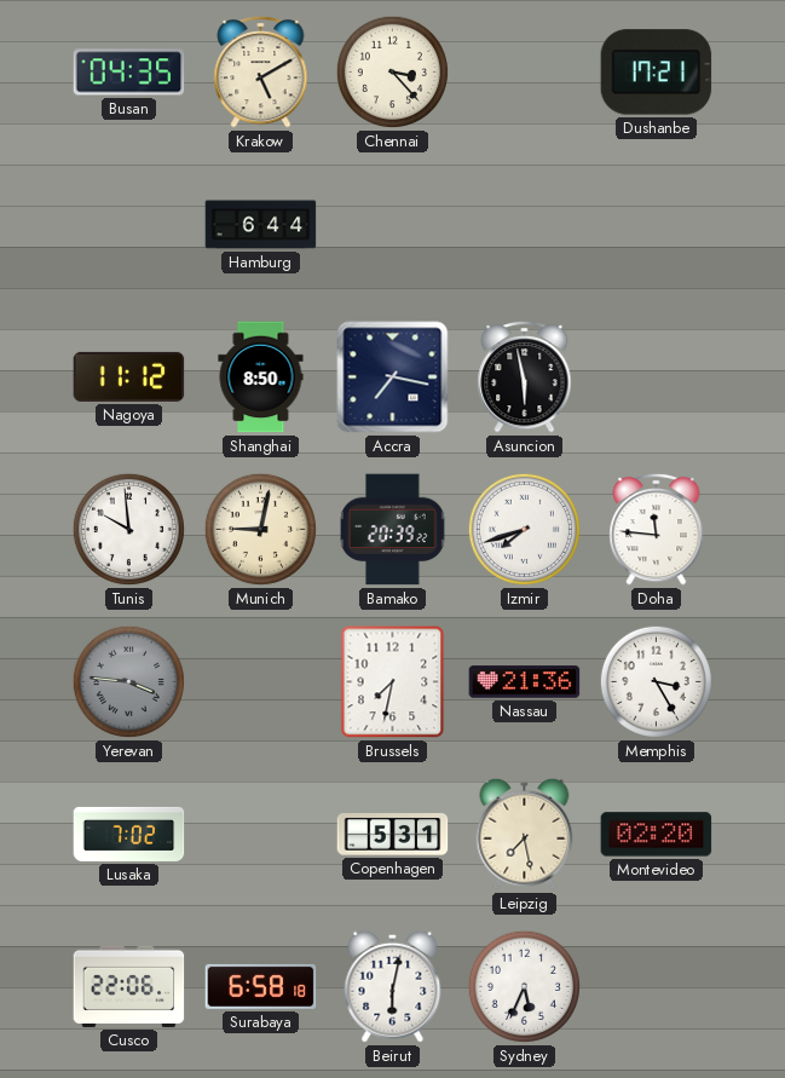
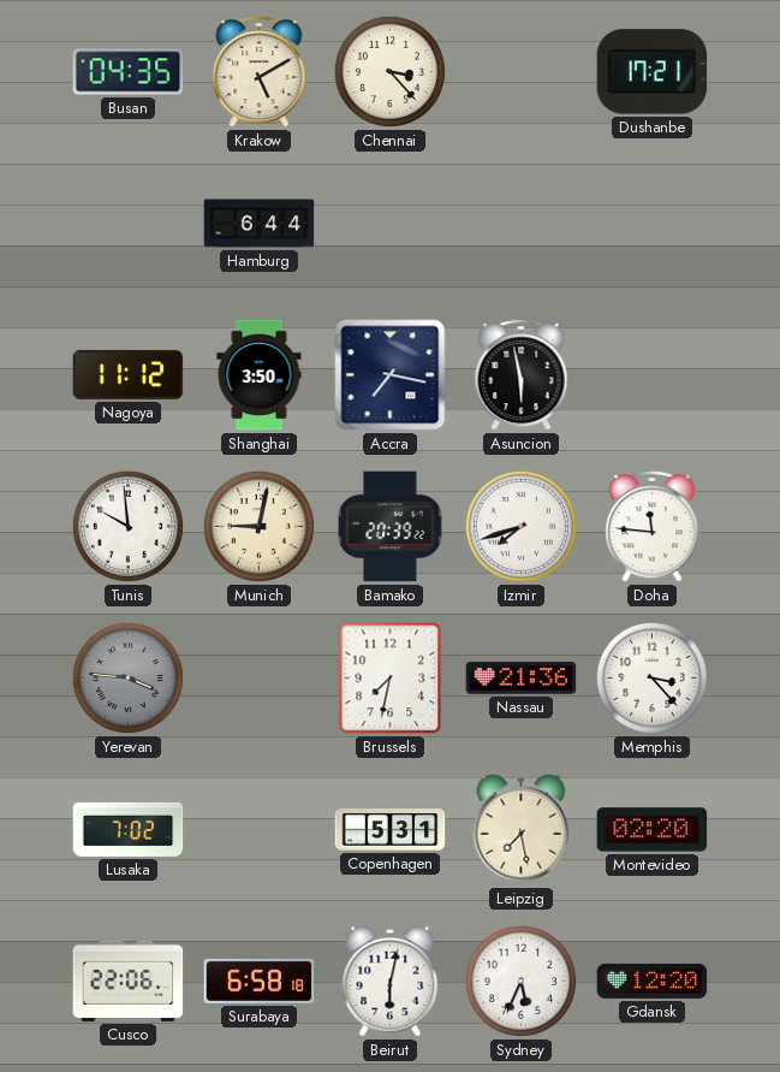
Shanghai: 8:50 -> 3:50 (260, 375)
Memphis: 3:25 -> 3:23 (651, 677)
Gdansk: none -> 12:20 (653, 981)
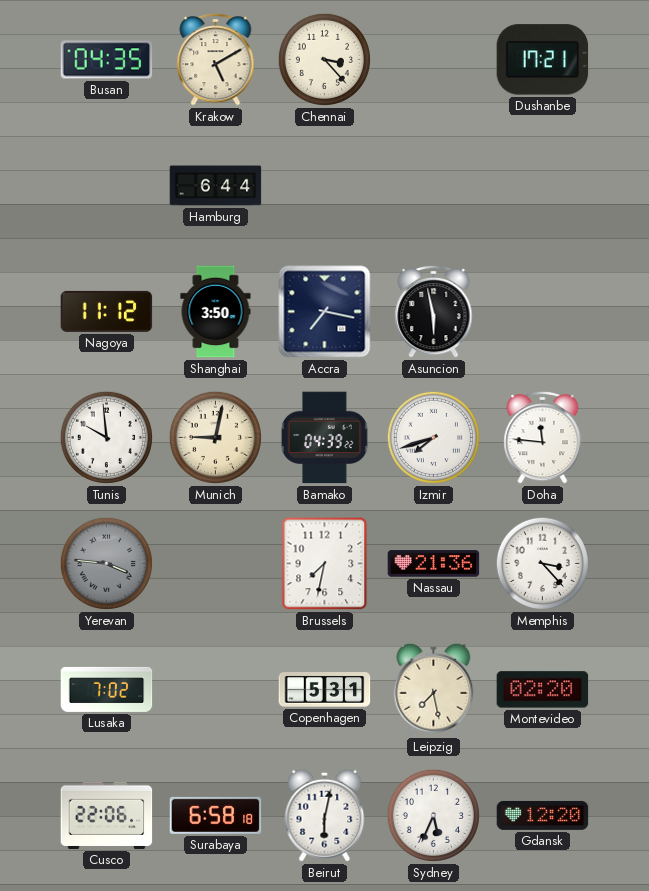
Bamako: 20:39 -> 04:39 (325, 438)
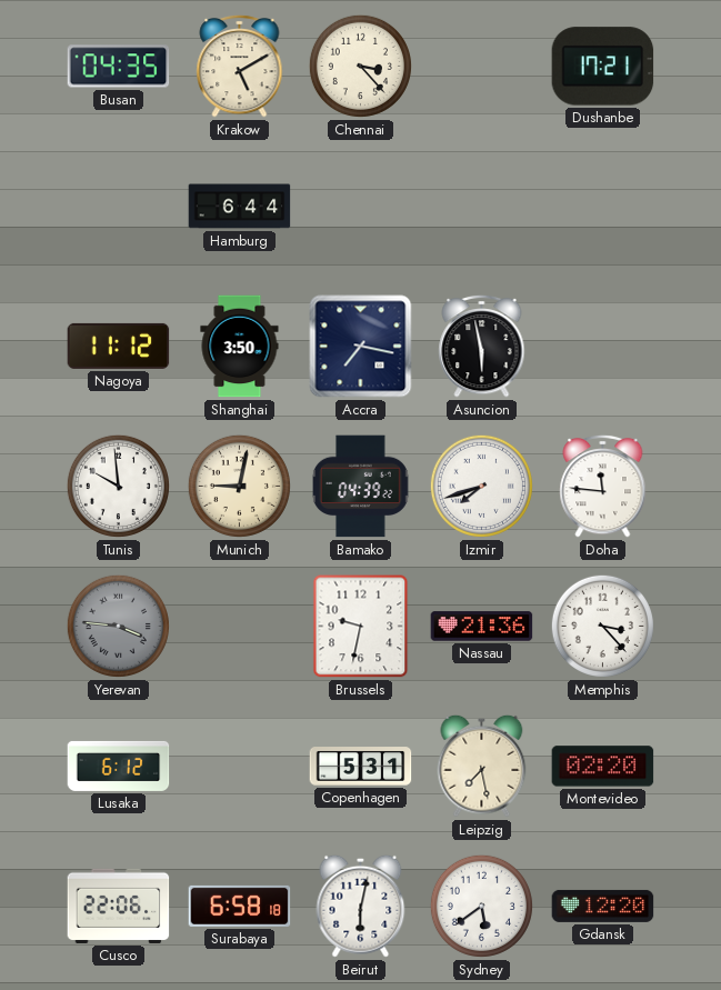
Brussels: 7:32 -> 9:32 (361, 627)
Lusaka: 7:02 -> 6:12 (119, 766)
Sydney: 5:34 -> 5:39 (481, 906)
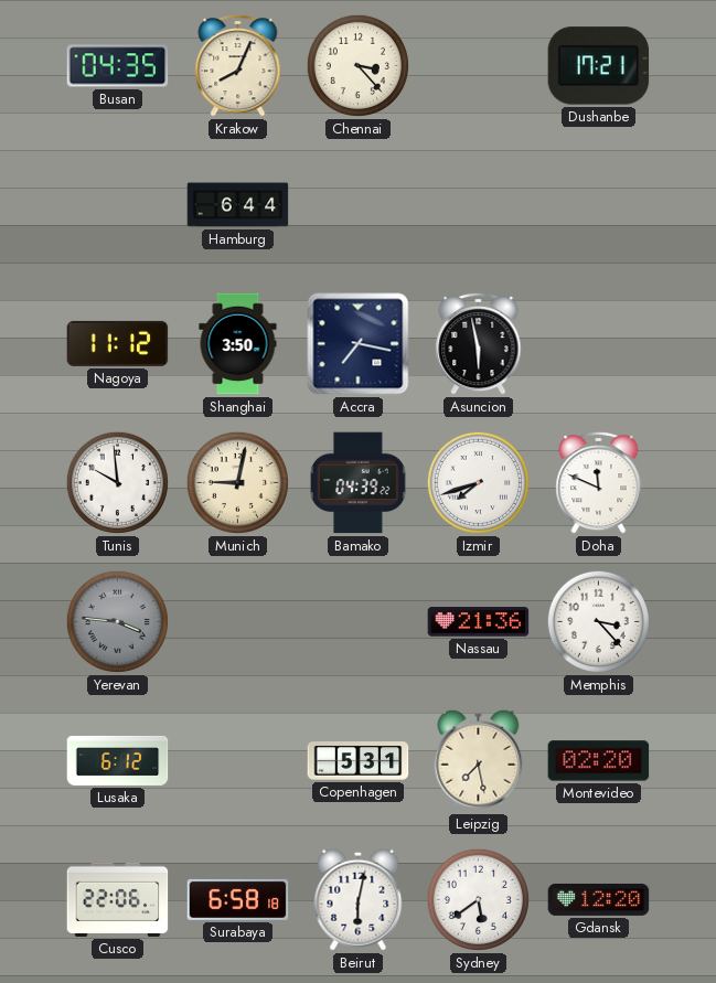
Krakow: 5:10 -> 8:04 (238, 65)
Doha: 11:46 -> 11:49 (599, 482)
Brussels: 9:32 -> none (361, 627)
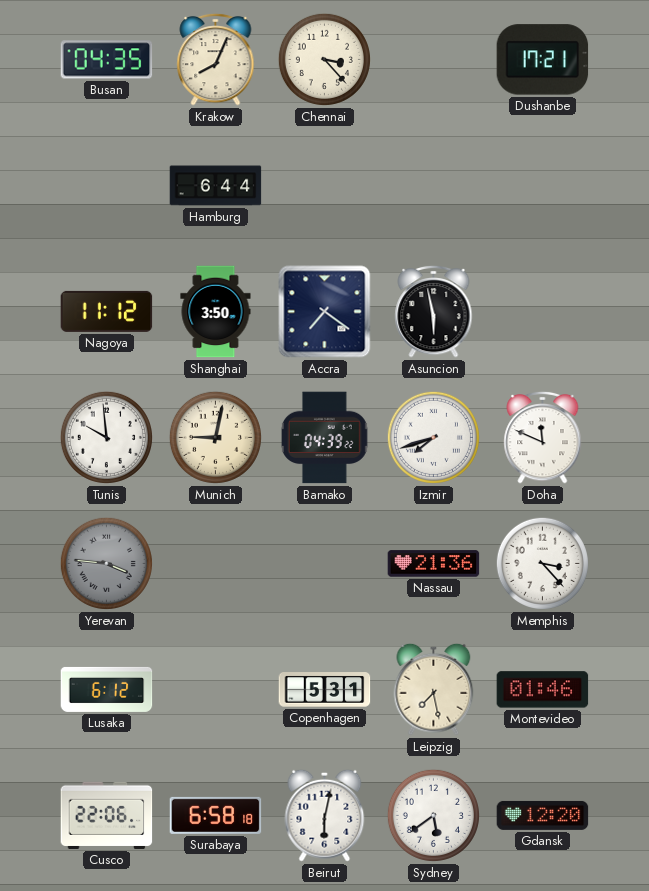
Accra: 7:17 -> 7:21 (325, 312)
Montevideo: 02:20 -> 01:46 (543, 690)
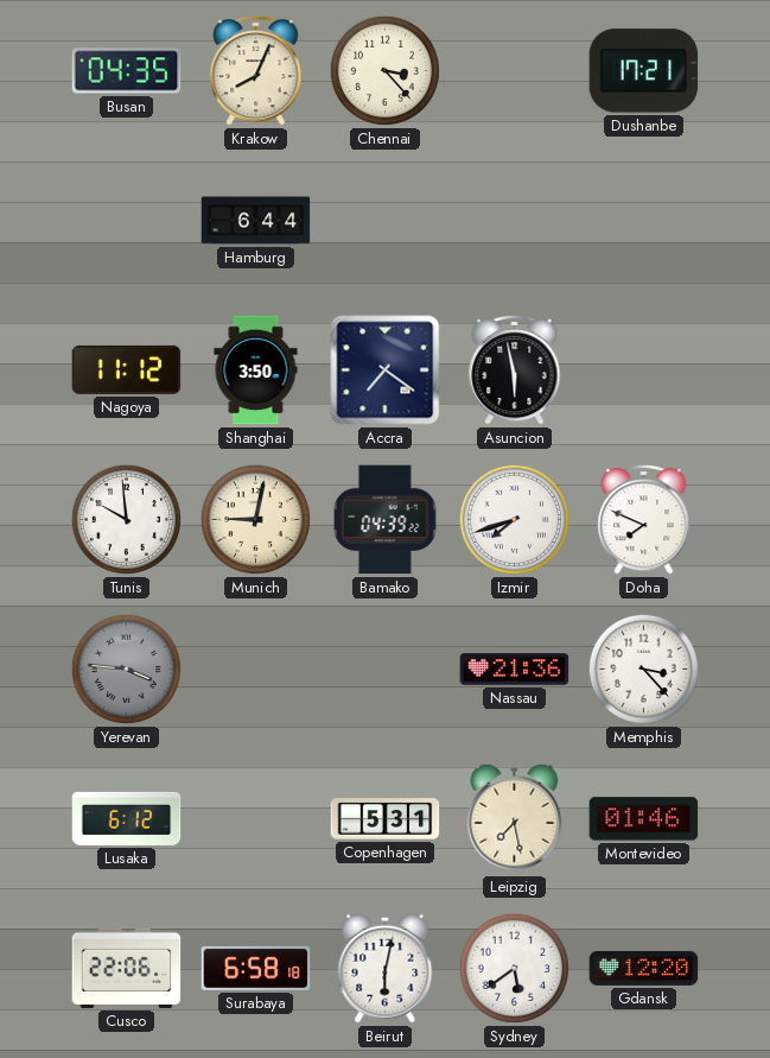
Doha: 11:49 -> 7:49 (644, 519)
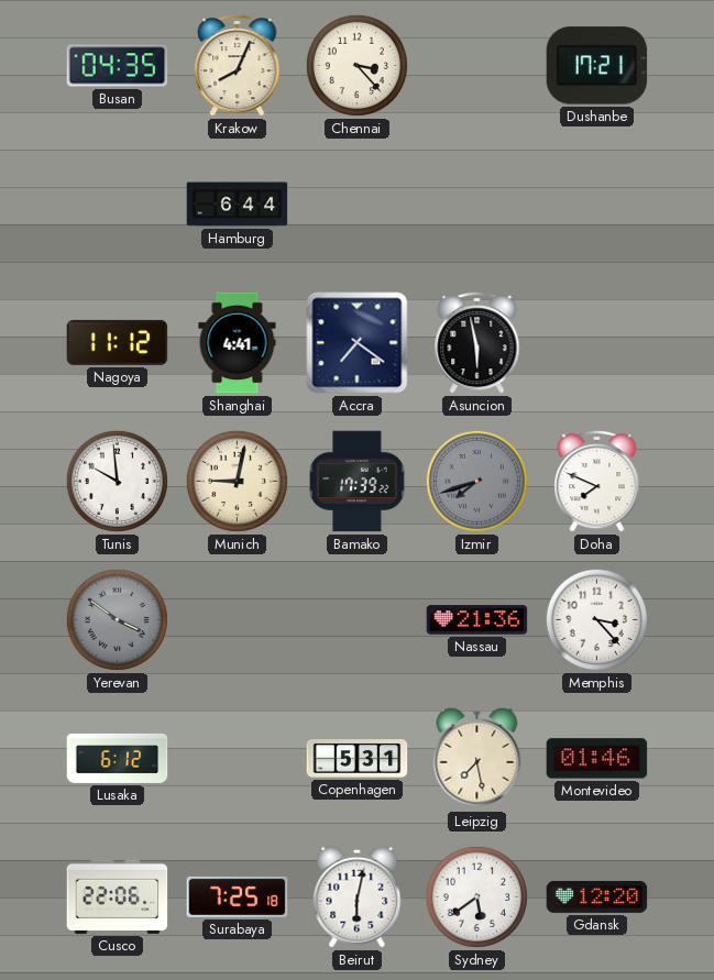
Shanghai: 3:50 -> 4:41 (238, 343)
Bamako: 04:39 -> 17:39 (358, 482)
Izmir dial: white -> grey (476, 481)
Yerevan: 3:46 -> 3:51 (117, 619)
Surabaya: 6:58 -> 7:25 (238, 896)
